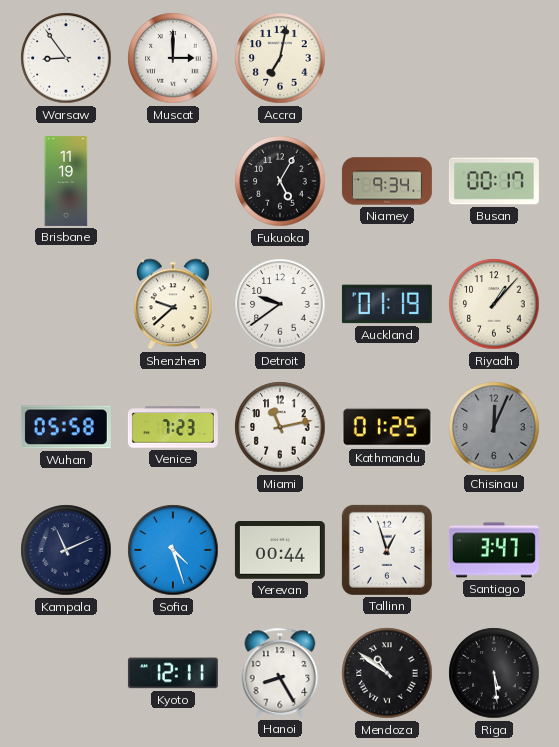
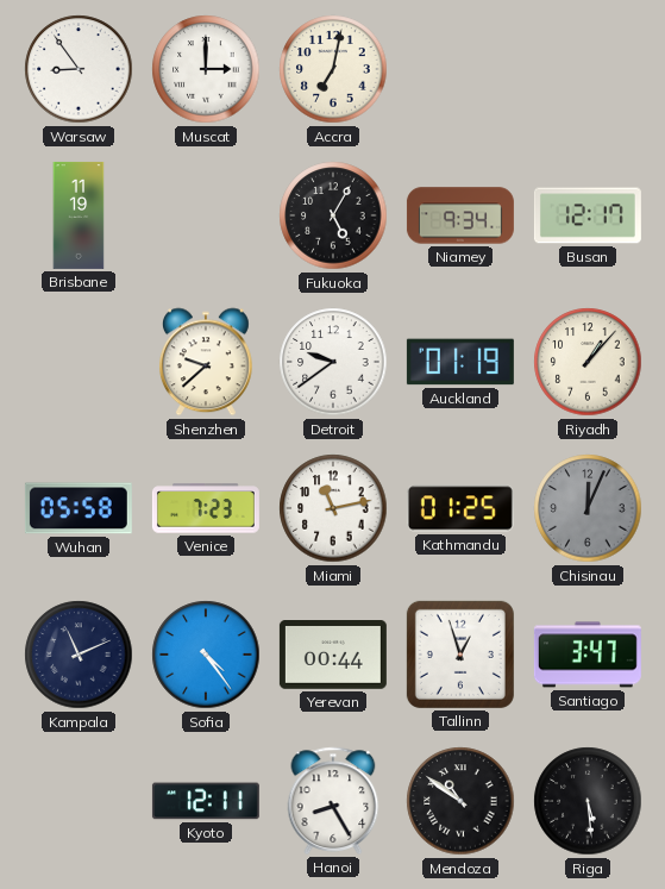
Busan: 00:17 -> 12:17 (588, 215)
Sofia: 4:27 -> 4:24 (206, 655)
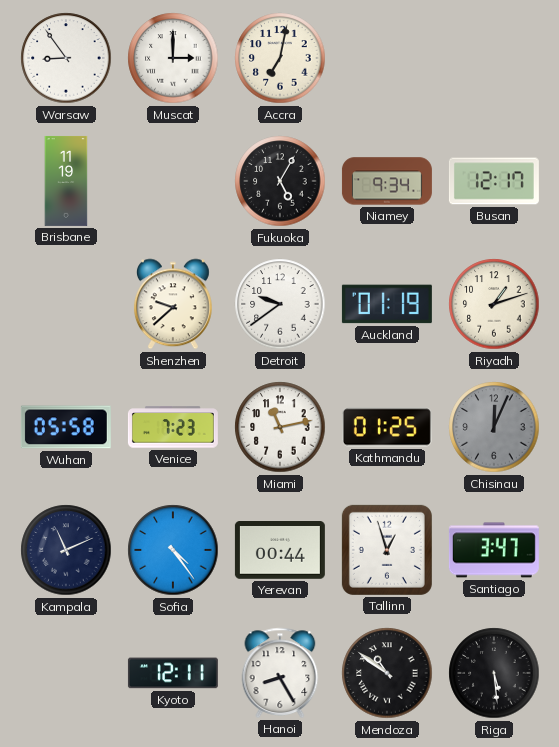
Riyadh: 1:07 -> 1:12 (494, 304)
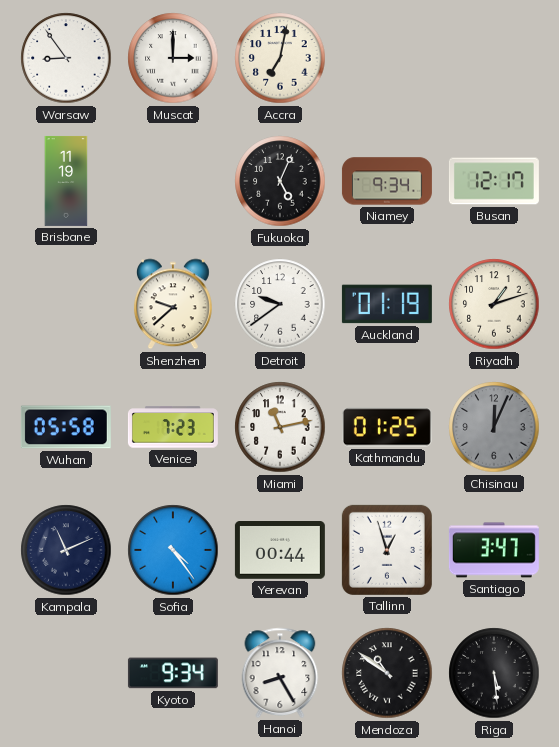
Fukuoka: 5:05 -> 5:04 (280, 181)
Kyoto: 12:11 -> 9:34 (173, 673)
